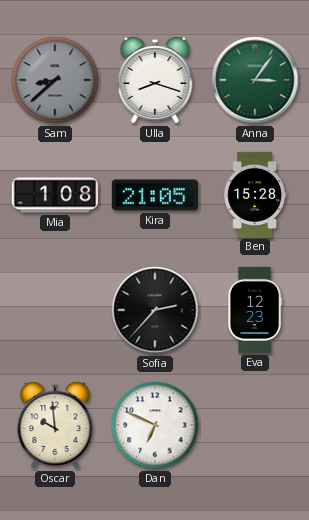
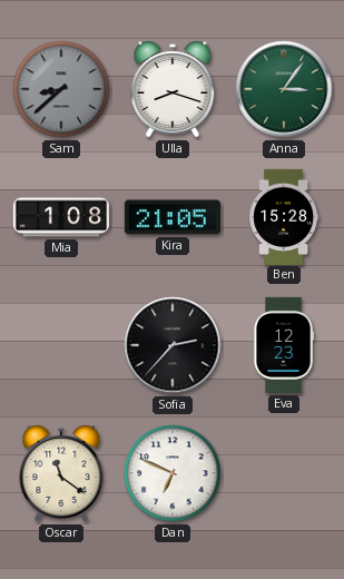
Oscar: 9:59 -> 11:21 (61, 473)
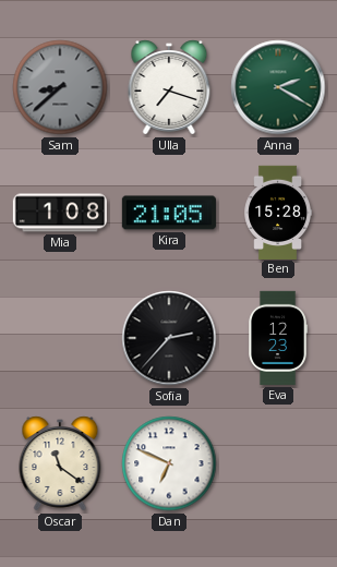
Ulla: 8:18 -> 7:18 (169, 87)
Anna: 3:06 -> 2:20 (278, 87)
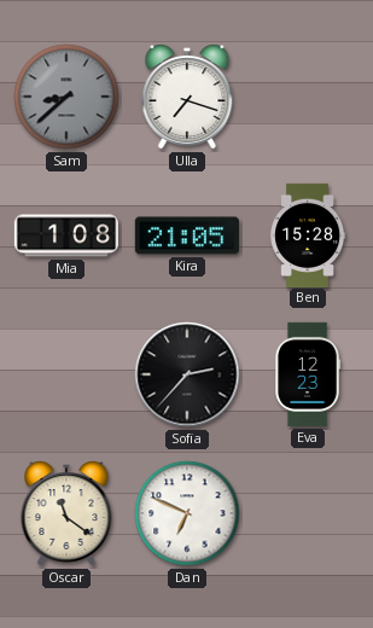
Anna: 2:20 -> none (278, 87)
